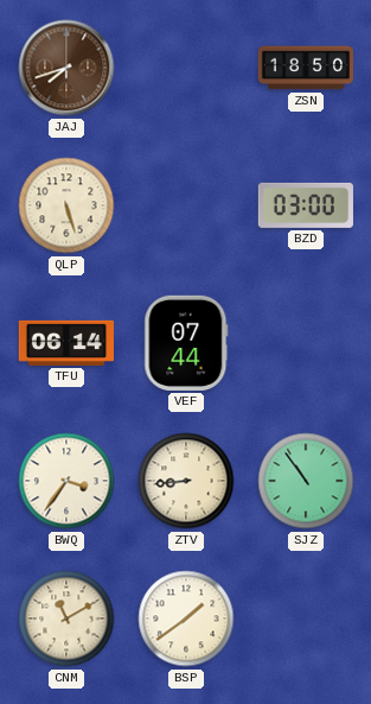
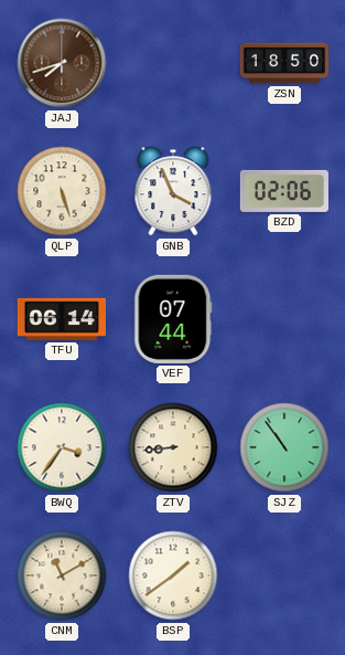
GNB: none -> 3:56 (173, 191)
BZD: 03:00 -> 02:06 (284, 191)
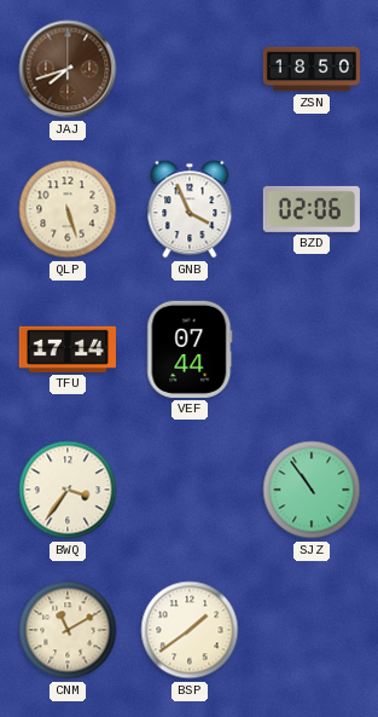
TFU: 06:14 -> 17:14 (68, 349)
ZTV: 8:44 -> none (173, 447)
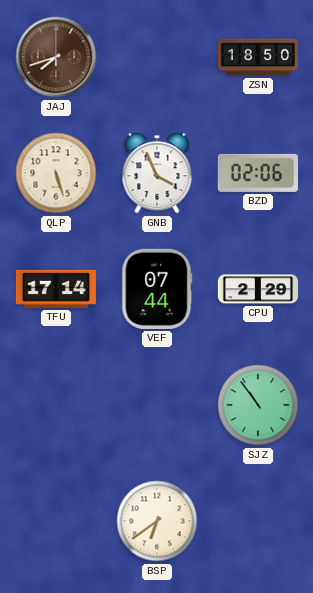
CPU: none -> 2:29 (258, 289)
BWQ: 3:36 -> none (68, 490)
CNM: 11:10 -> none (68, 630)
BSP: 1:39 -> 6:39 (157, 521)
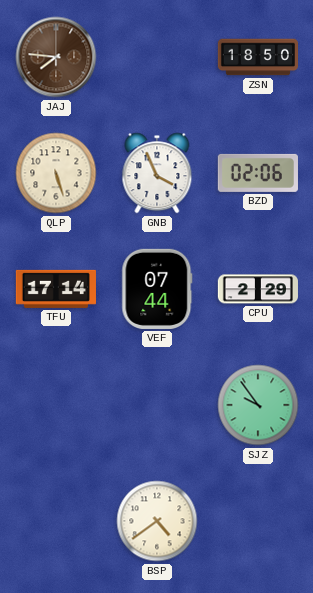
JAJ: 7:42 -> 7:46 (56, 57)
SJZ: 10:54 -> 9:54 (258, 405)
BSP: 6:39 -> 4:39 (157, 521)
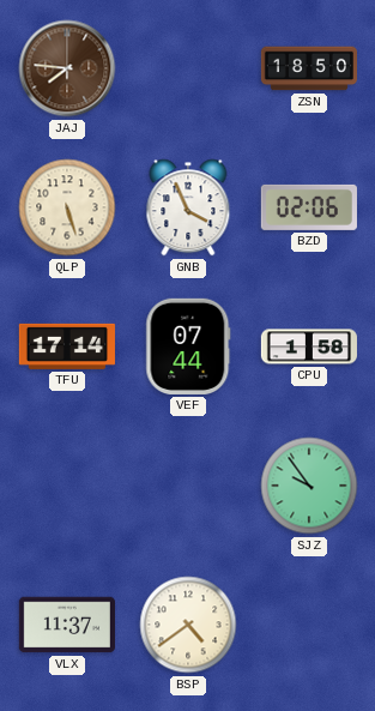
CPU: 2:29 -> 1:58 (309, 347)
VLX: none -> 11:37 (67, 625)
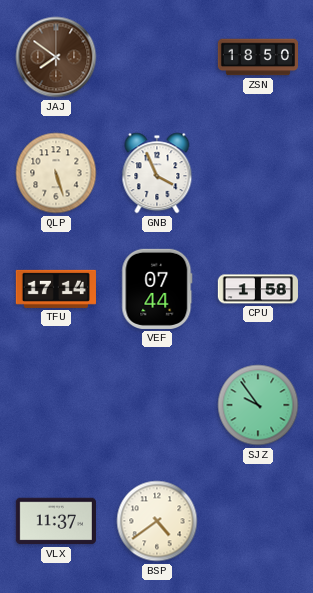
JAJ: 7:46 -> 7:51 (56, 57)
BZD: 02:06 -> none (309, 207)
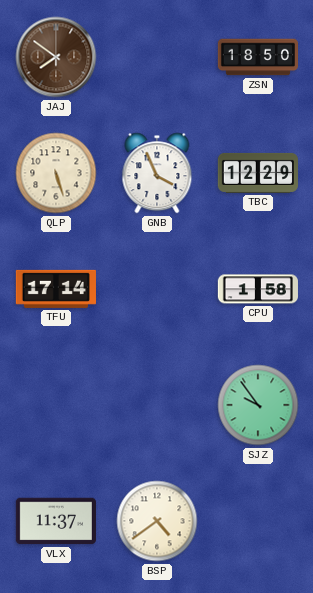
TBC: none -> 12:29 (258, 173)
VEF: 07:44 -> none (157, 289)
